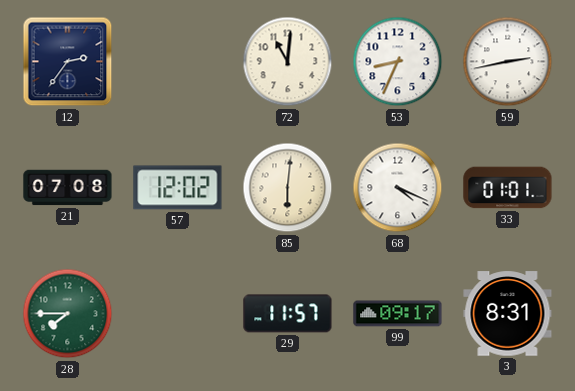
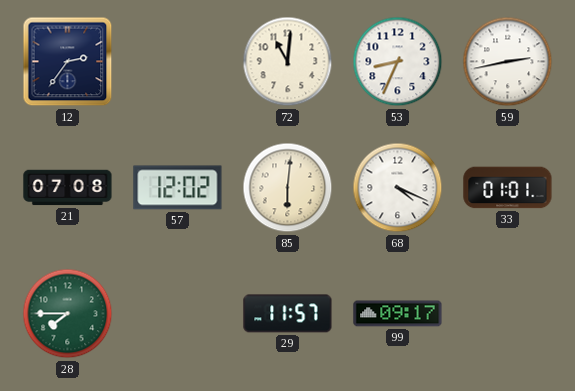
3: 8:31 -> none (508, 314)
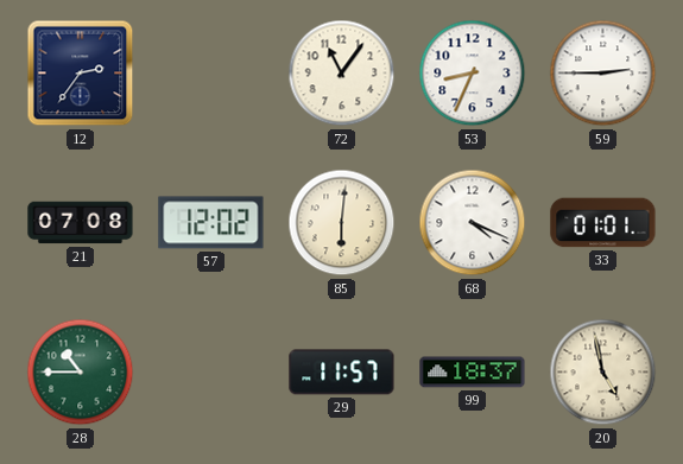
72: 11:01 -> 11:06 (342, 74)
59: 2:43 -> 2:45 (603, 74)
28: 7:45 -> 10:45 (81, 373)
99: 09:17 -> 18:37 (473, 373)
20: none -> 4:58 (603, 373)
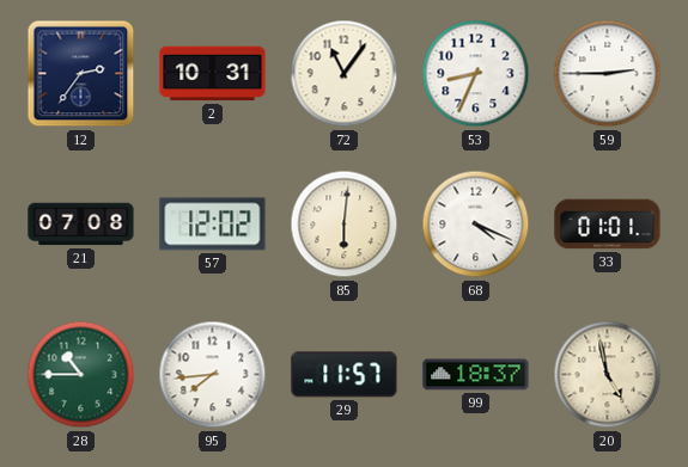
2: none -> 10:31 (213, 74)
95: none -> 7:44 (213, 375)
